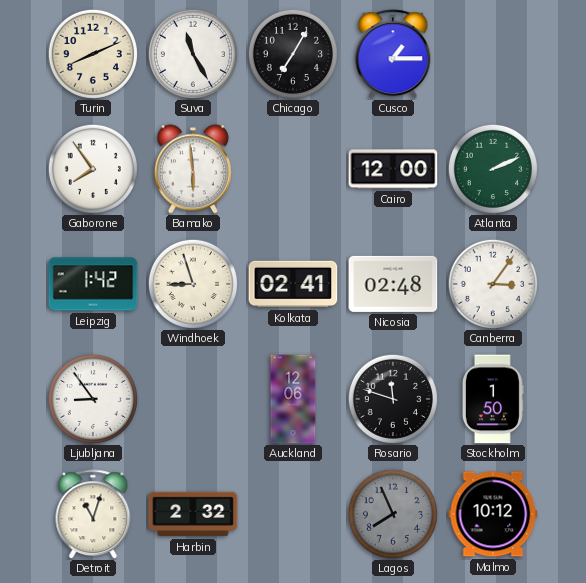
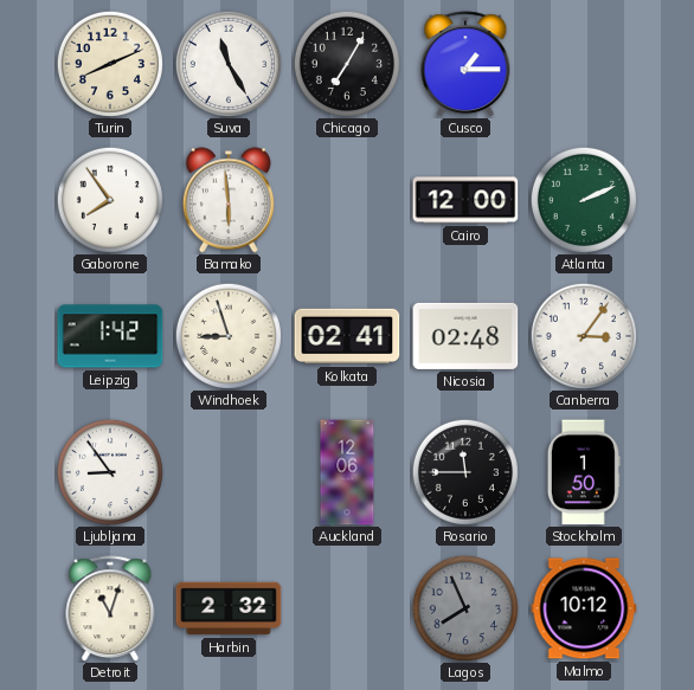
Rosario: 11:48 -> 11:45 (465, 472)
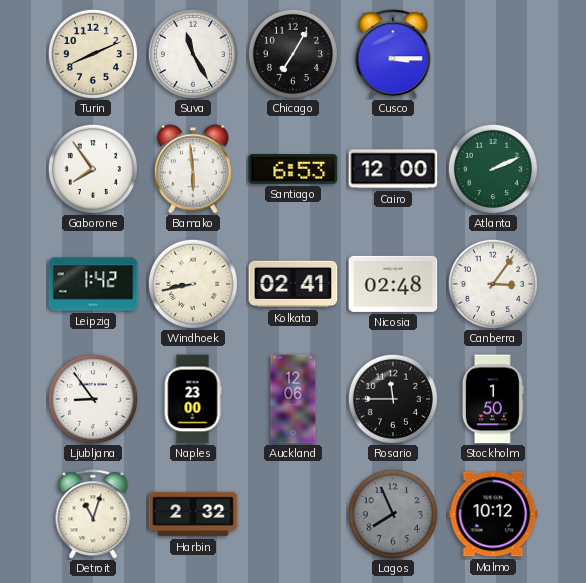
Cusco: 1:15 -> 3:15 (393, 54)
Santiago: none -> 6:53 (293, 170)
Windhoek: 8:57 -> 8:43 (193, 284)
Naples: none -> 23:00 (193, 399)
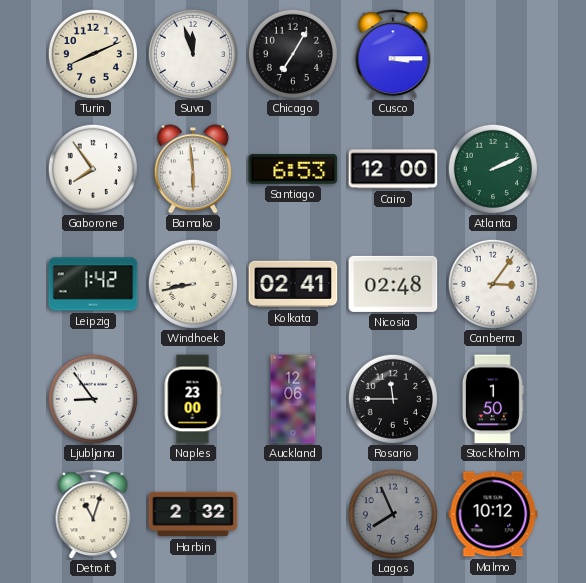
Suva: 11:25 -> 11:57 (193, 54)
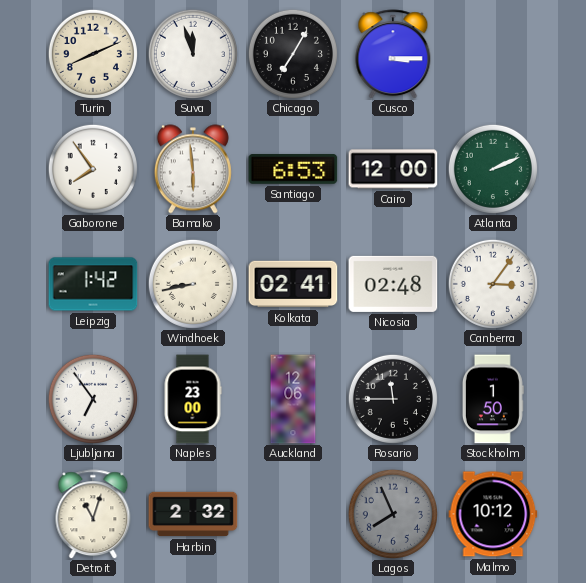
Ljubljana: 8:54 -> 6:54 (93, 399)
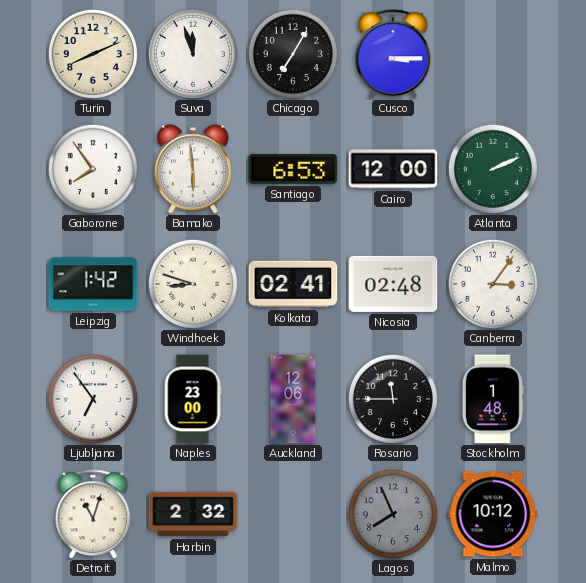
Windhoek: 8:43 -> 8:48 (193, 284)
Stockholm: 1:50 -> 1:48 (493, 399)
